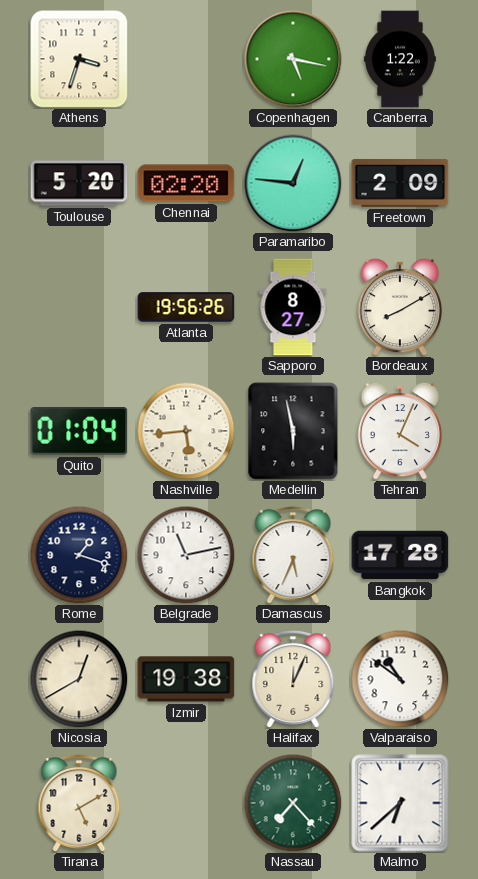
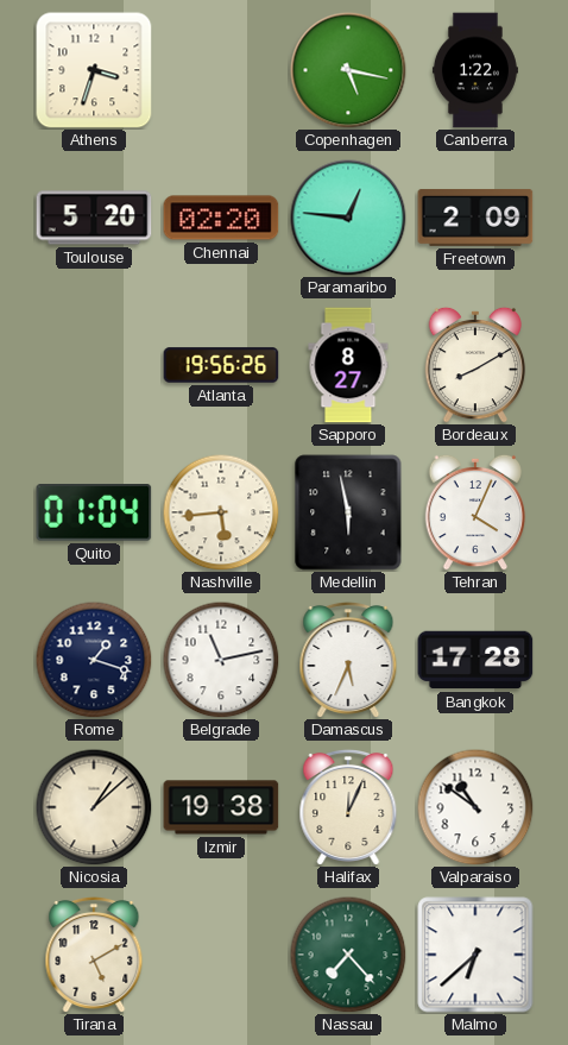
Nicosia: 12:40 -> 1:08 (94, 807)
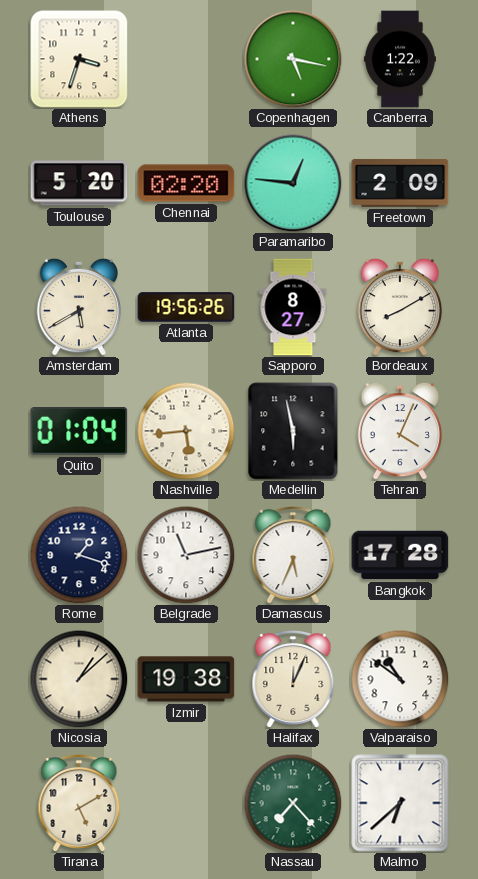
Amsterdam: none -> 5:40 (79, 307)
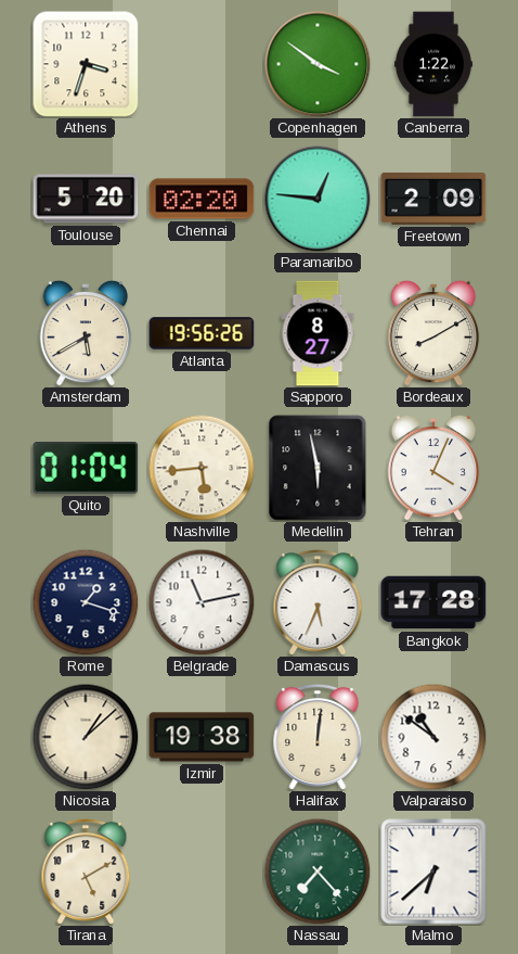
Copenhagen: 5:17 -> 3:51 (318, 64)
Halifax: 12:04 -> 12:01 (318, 738)
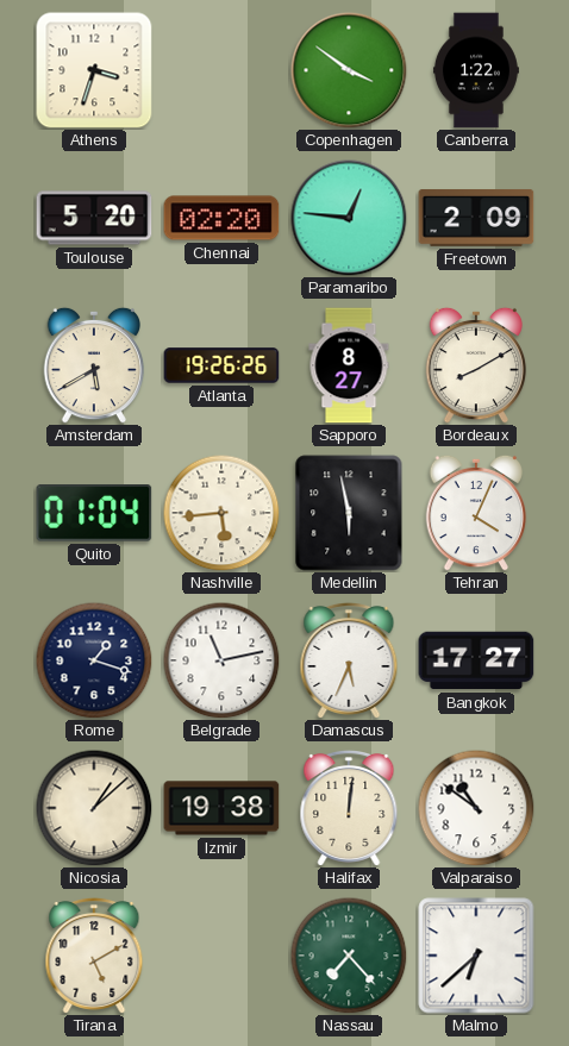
Atlanta: 19:56 -> 19:26 (221, 365)
Bangkok: 17:28 -> 17:27 (476, 660)
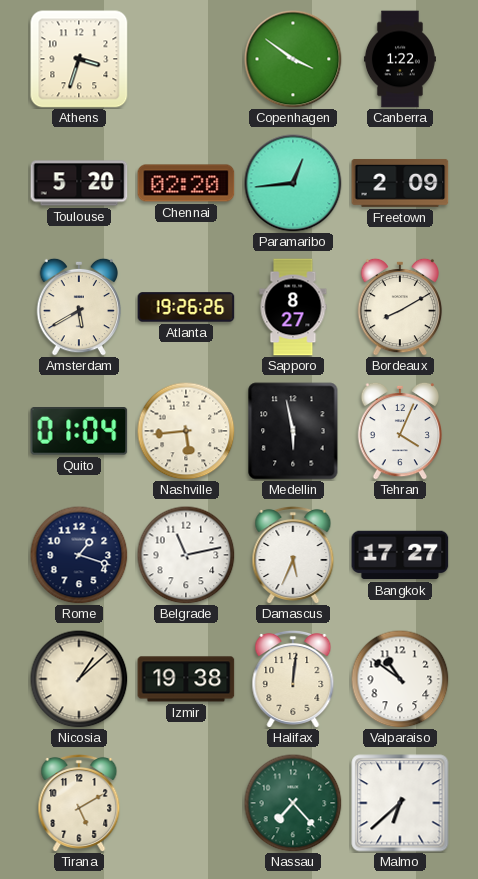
Paramaribo: 12:46 -> 12:44 (293, 183)
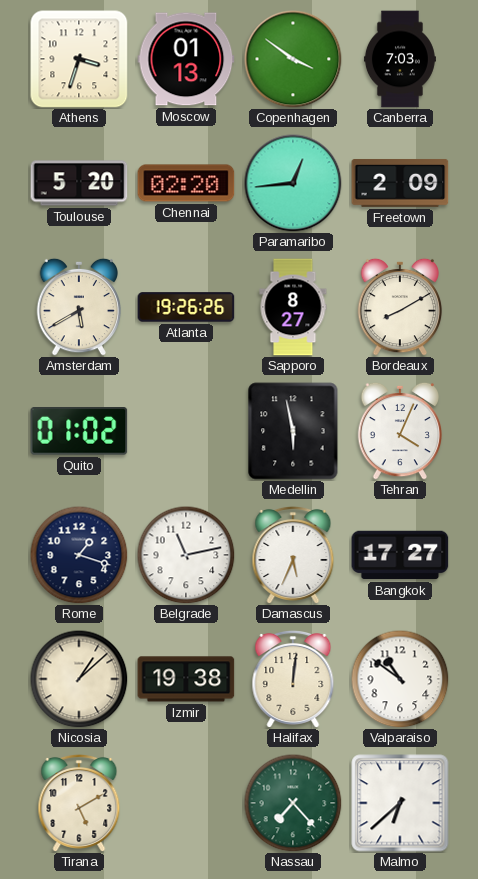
Moscow: none -> 01:13 (186, 59)
Canberra: 1:22 -> 7:03 (400, 59)
Quito: 01:04 -> 01:02 (79, 431)
Nashville: 5:44 -> none (186, 431)
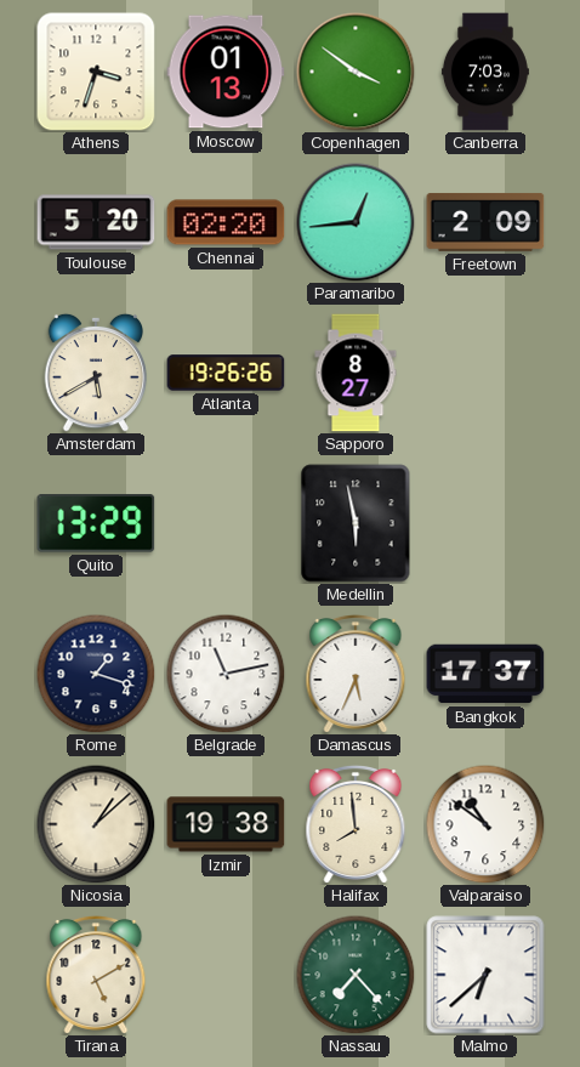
Bordeaux: 8:10 -> none (400, 307)
Quito: 01:02 -> 13:29 (96, 523)
Tehran: 4:04 -> none (400, 431)
Bangkok: 17:27 -> 17:37 (485, 674)
Halifax: 12:01 -> 7:59 (356, 825)
